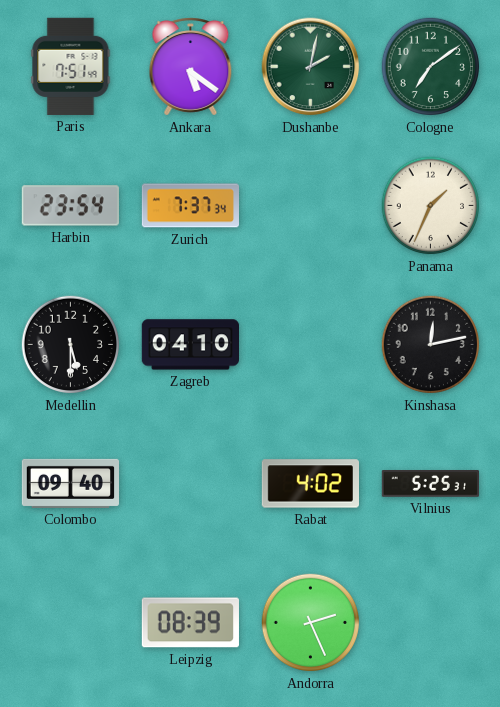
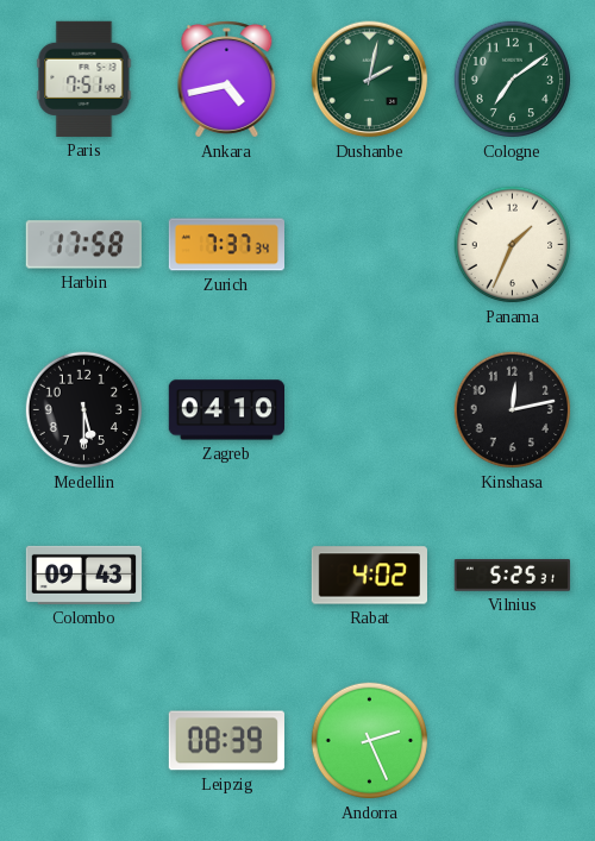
Ankara: 5:21 -> 4:43 (227, 80)
Harbin: 23:54 -> 17:58 (83, 245)
Colombo: 09:40 -> 09:43 (84, 575)
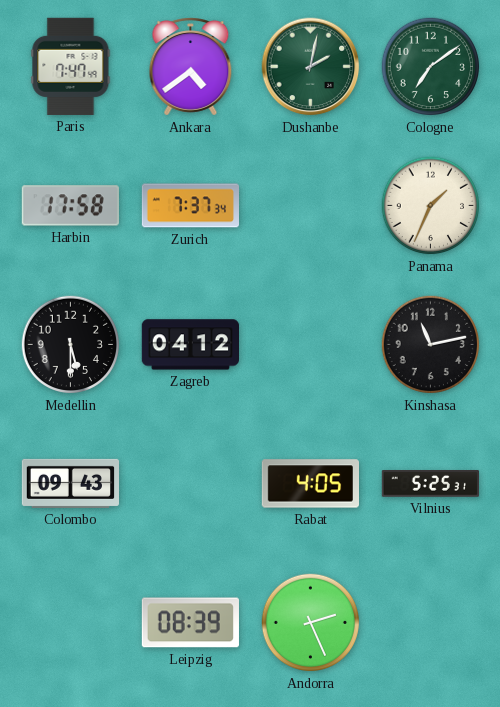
Paris: 7:51 -> 7:47 (71, 66)
Ankara: 4:43 -> 4:39 (191, 67)
Zagreb: 04:10 -> 04:12 (190, 345)
Kinshasa: 12:13 -> 11:13 (431, 345)
Rabat: 4:02 -> 4:05 (310, 484)
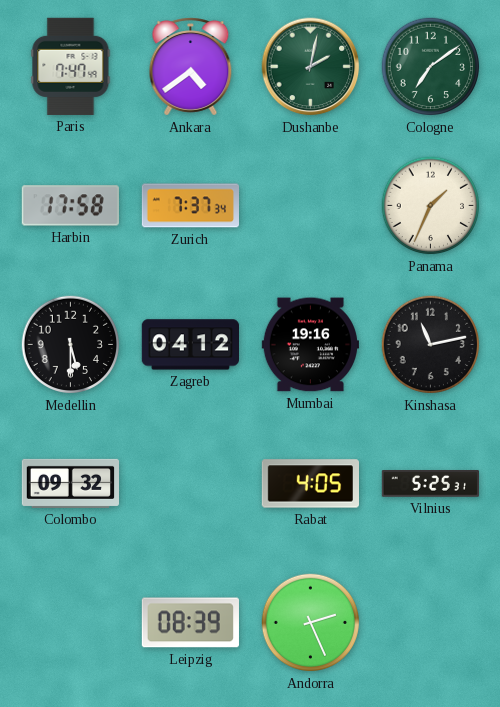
Mumbai: none -> 19:16 (310, 345)
Colombo: 09:43 -> 09:32 (71, 483)
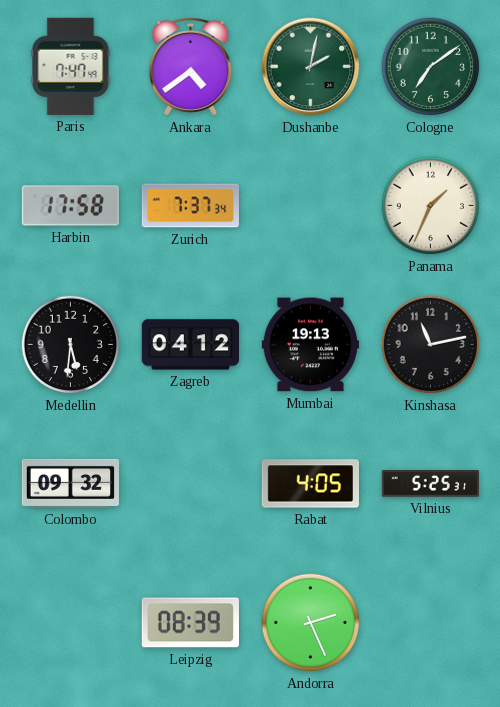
Medellin: 5:30 -> 5:31 (71, 345)
Mumbai: 19:16 -> 19:13 (310, 345)
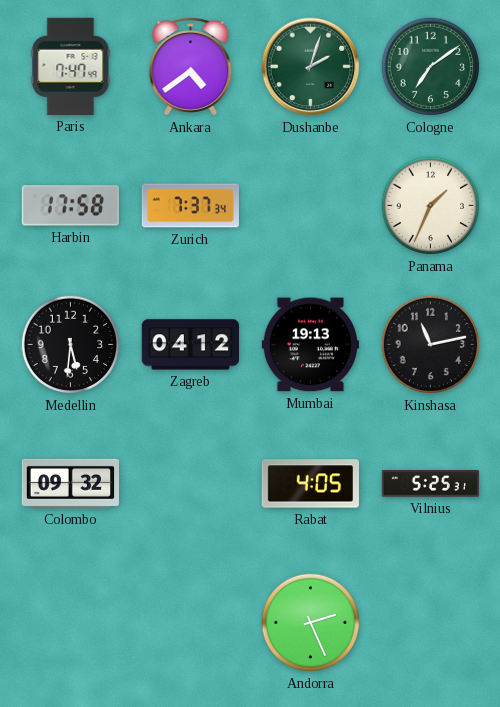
Dushanbe: 2:02 -> 2:03 (311, 67)
Leipzig: 08:39 -> none (190, 623)
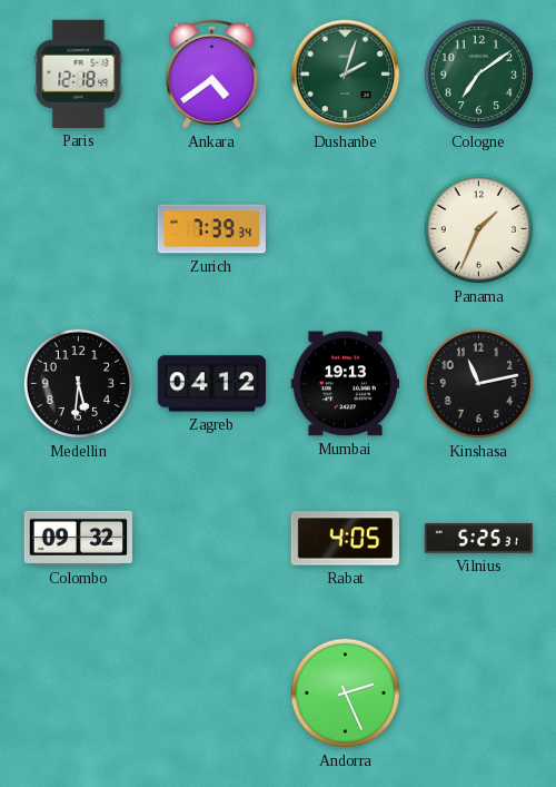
Paris: 7:47 -> 12:18 (79, 73)
Harbin: 17:58 -> none (70, 206)
Zurich: 7:37 -> 7:39 (212, 229)
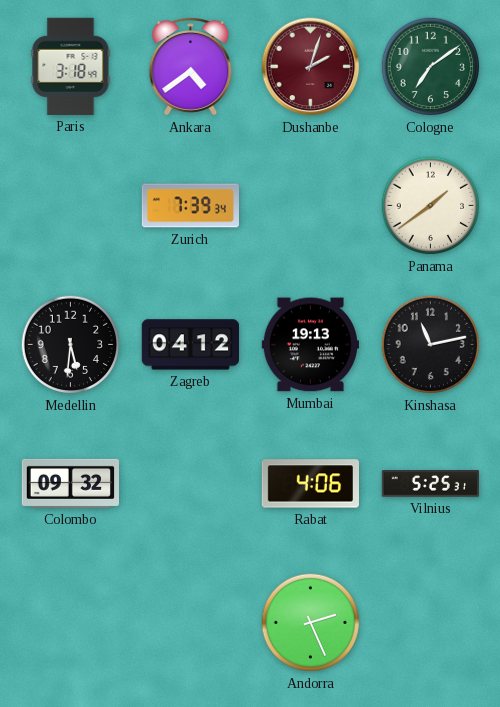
Paris: 12:18 -> 3:18 (71, 66)
Dushanbe dial: green -> burgundy (311, 67)
Panama: 1:34 -> 1:39 (431, 206)
Rabat: 4:05 -> 4:06 (310, 484)
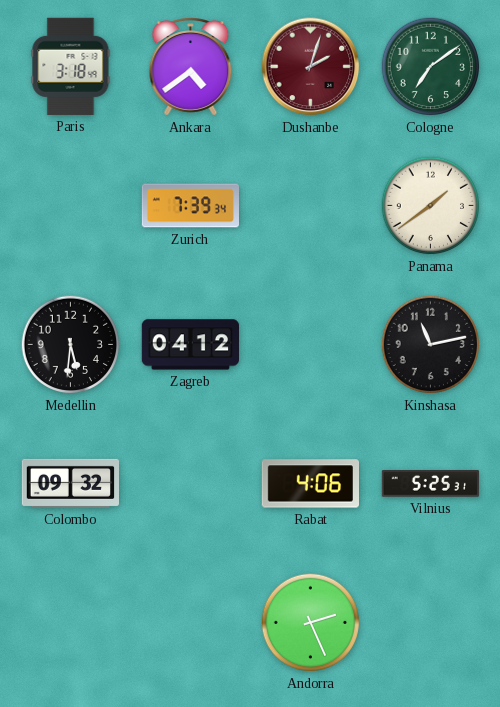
Mumbai: 19:13 -> none (310, 345)
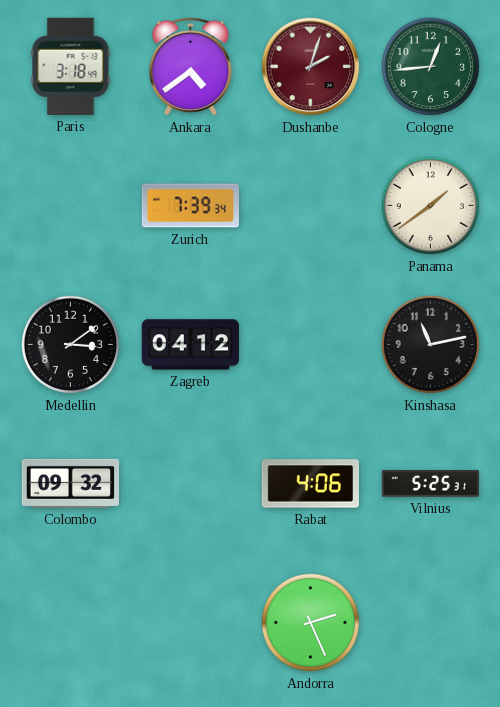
Cologne: 7:09 -> 12:44 (431, 67)
Medellin: 5:31 -> 3:09 (71, 345)
